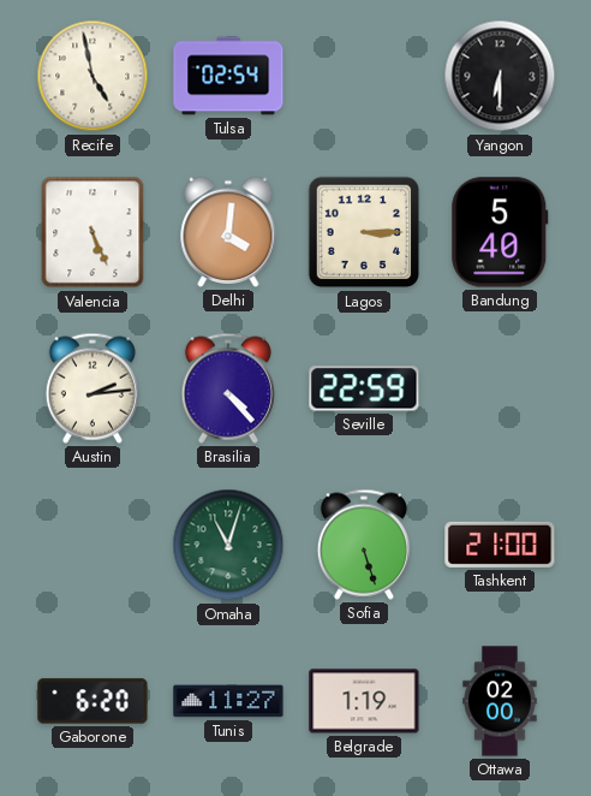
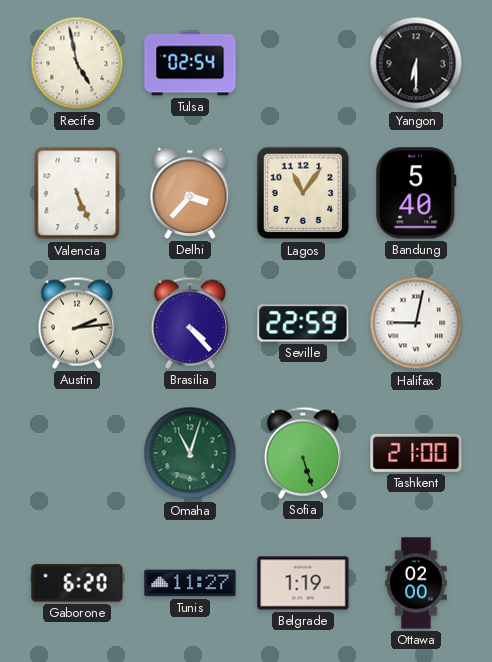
Delhi: 4:01 -> 3:37 (190, 193)
Lagos: 3:15 -> 11:06 (303, 193)
Halifax: none -> 9:02 (416, 323)
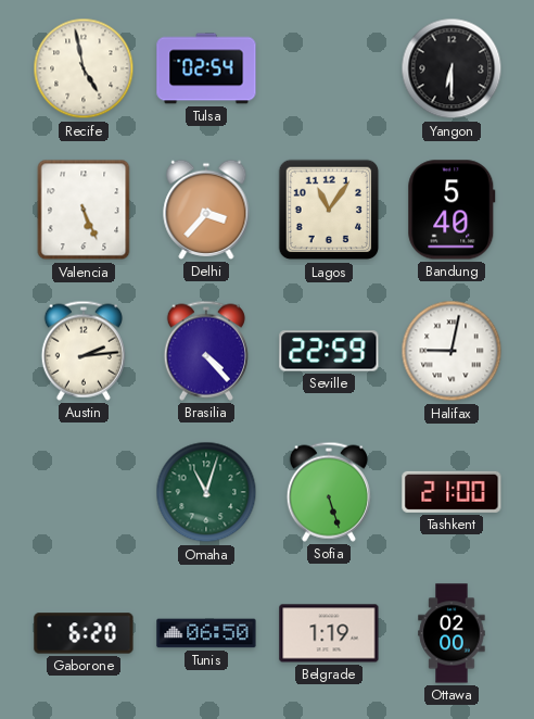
Tunis: 11:27 -> 06:50 (206, 633)
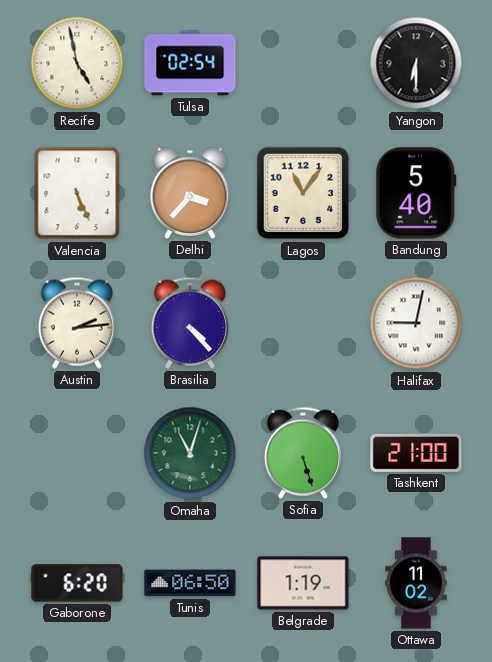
Seville: 22:59 -> none (329, 351)
Ottawa: 02:00 -> 11:02 (416, 583)
